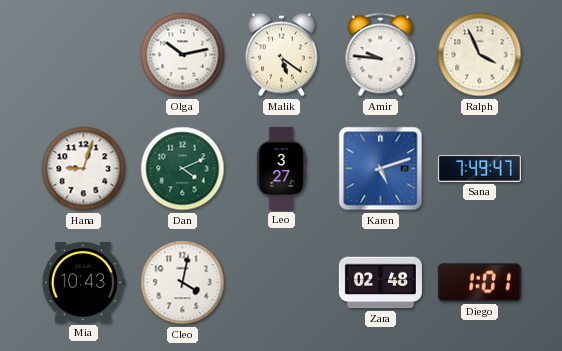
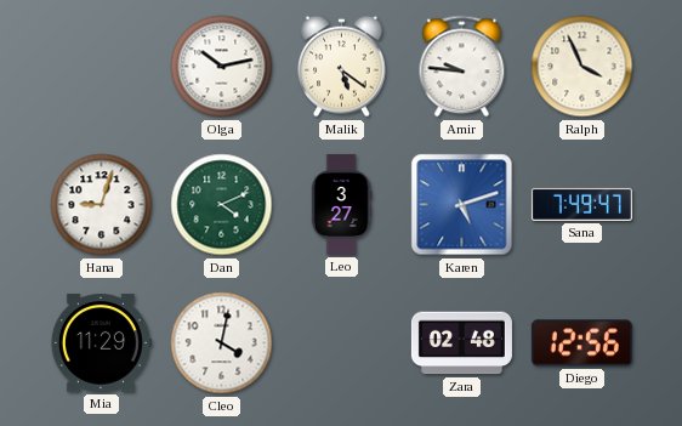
Mia: 10:43 -> 11:29 (101, 343)
Diego: 1:01 -> 12:56 (581, 343)
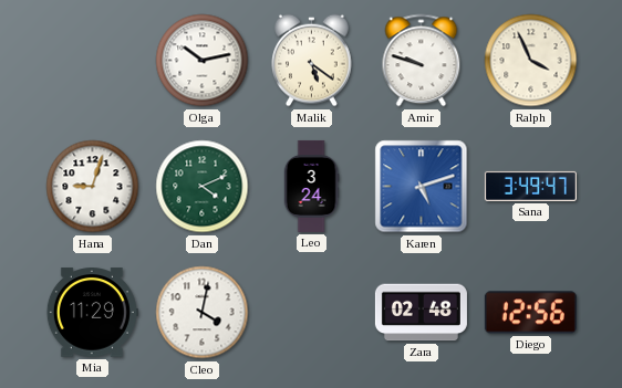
Amir: 9:46 -> 9:48 (422, 61)
Leo: 3:27 -> 3:24 (311, 186)
Sana: 7:49 -> 3:49 (530, 186)
